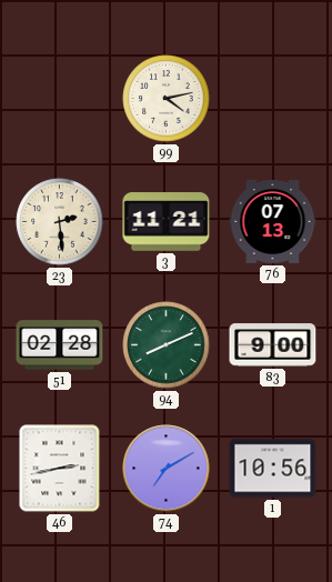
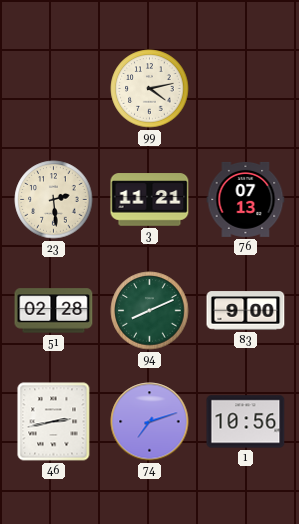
74: 7:10 -> 7:12 (150, 422)
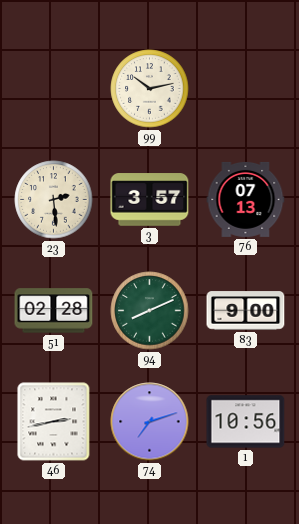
99: 4:13 -> 10:13 (150, 89)
3: 11:21 -> 3:57 (150, 200)
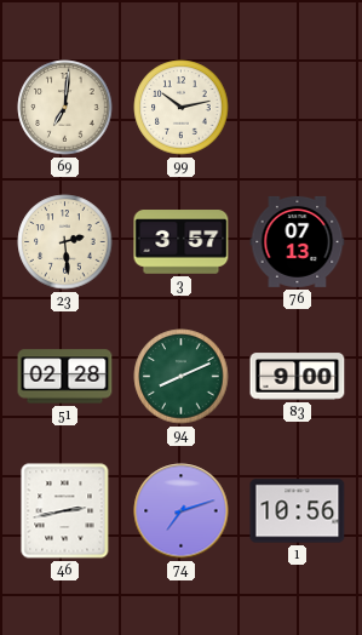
69: none -> 7:01 (65, 108)
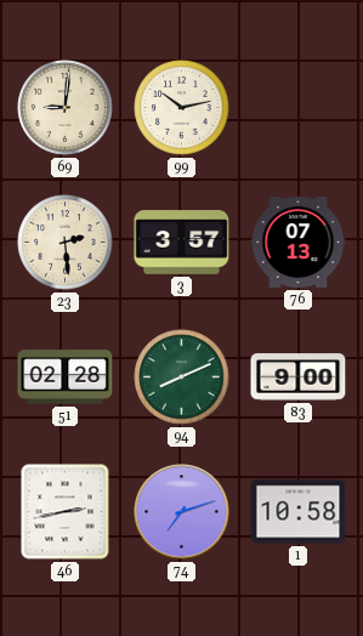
69: 7:01 -> 9:01 (66, 108)
1: 10:56 -> 10:58 (299, 512)
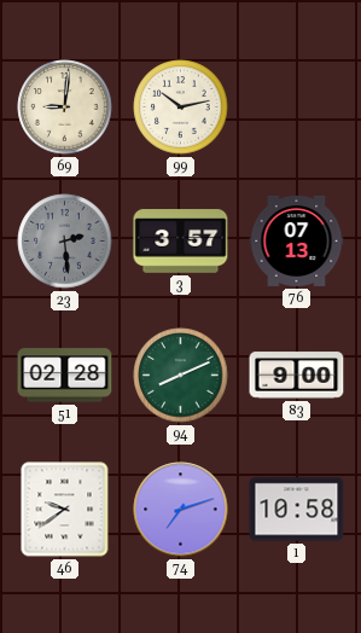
23 dial: cream -> grey (65, 242)
46: 2:43 -> 9:39 (65, 510)
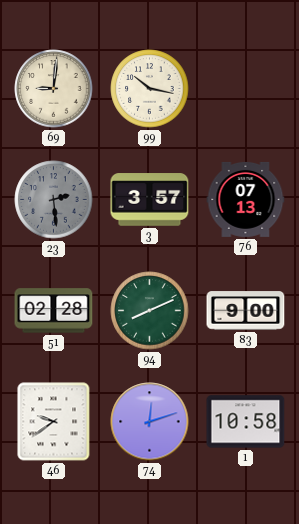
99: 10:13 -> 10:17 (150, 89)
74: 7:12 -> 12:12 (150, 422)
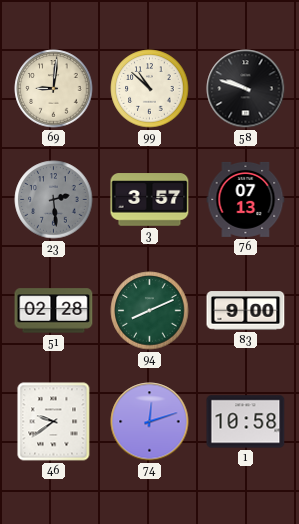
99: 10:17 -> 10:52 (150, 89)
58: none -> 9:48 (246, 89)
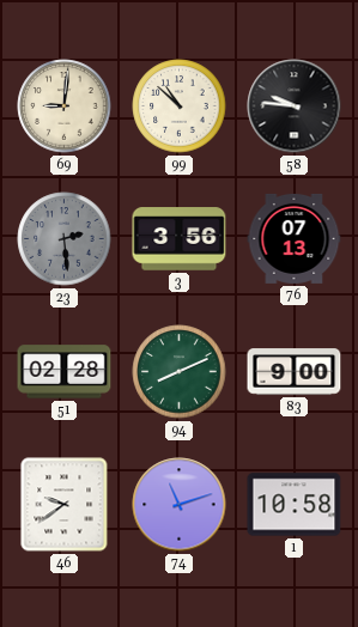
58: 9:48 -> 9:46 (295, 106)
3: 3:57 -> 3:56 (180, 239)
74: 12:12 -> 11:12 (180, 505)
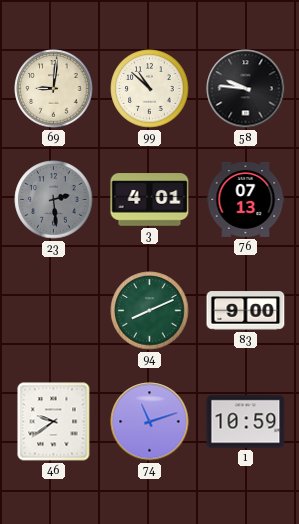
3: 3:56 -> 4:01 (150, 200)
51: 02:28 -> none (65, 372)
1: 10:58 -> 10:59 (246, 422)
